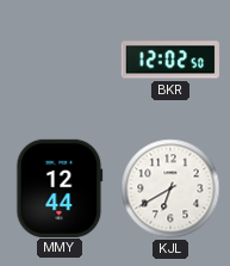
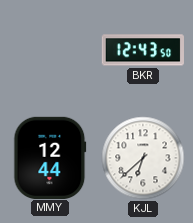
BKR: 12:02 -> 12:43 (143, 50)
KJL: 6:40 -> 6:38 (143, 158)
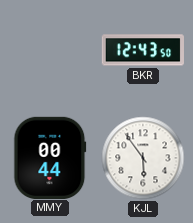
MMY: 12:44 -> 00:44 (50, 157)
KJL: 6:38 -> 5:54 (143, 158)
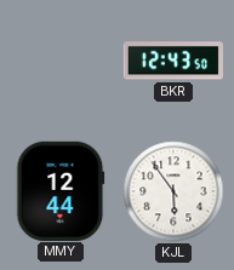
MMY: 00:44 -> 12:44 (61, 190)
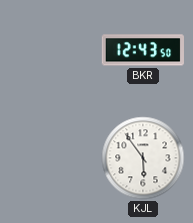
MMY: 12:44 -> none (61, 190)
